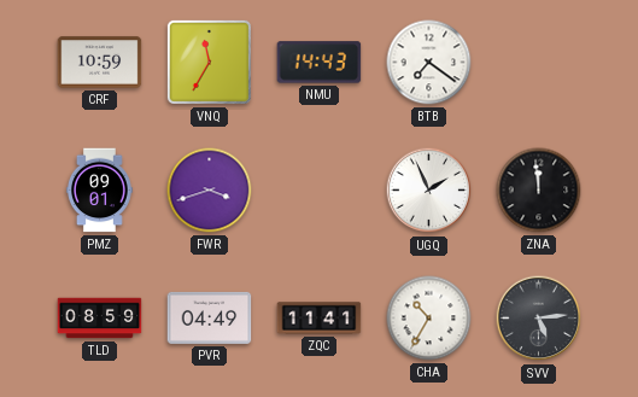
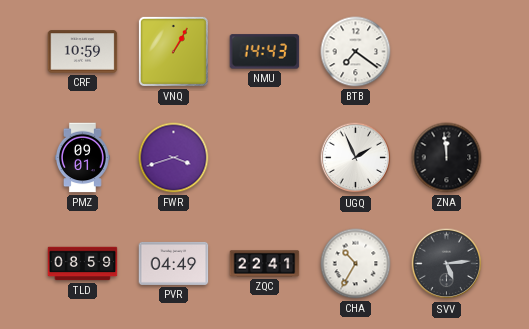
VNQ: 11:35 -> 1:05 (173, 51)
ZQC: 11:41 -> 22:41 (265, 264)
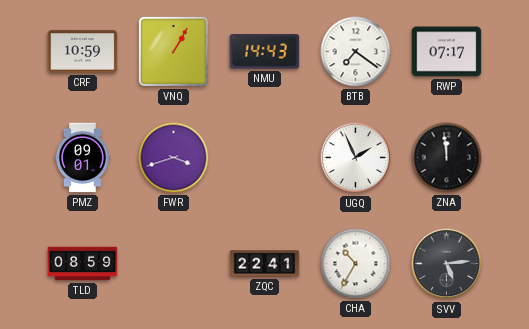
RWP: none -> 07:17 (447, 52)
PVR: 04:49 -> none (174, 263)
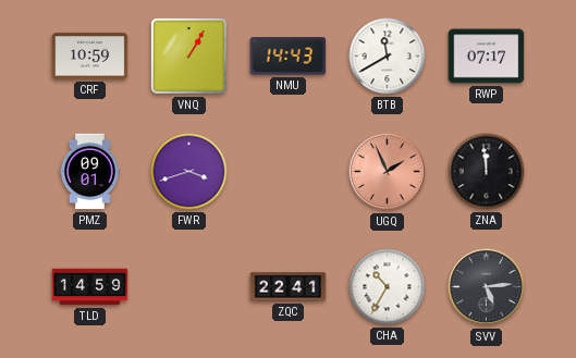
BTB: 7:21 -> 11:40 (388, 57)
UGQ dial: white -> salmon (388, 172)
TLD: 08:59 -> 14:59 (90, 287)
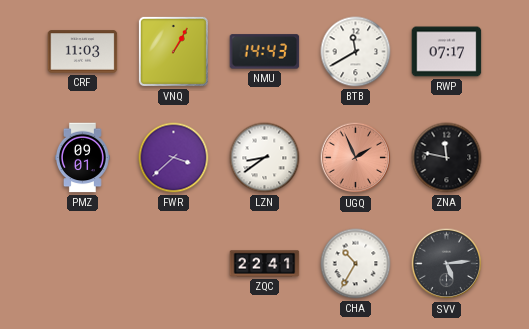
CRF: 10:59 -> 11:03 (83, 52)
FWR: 3:42 -> 3:38 (174, 158)
LZN: none -> 8:39 (265, 158)
ZNA: 11:59 -> 11:47 (447, 158)
TLD: 14:59 -> none (90, 287)
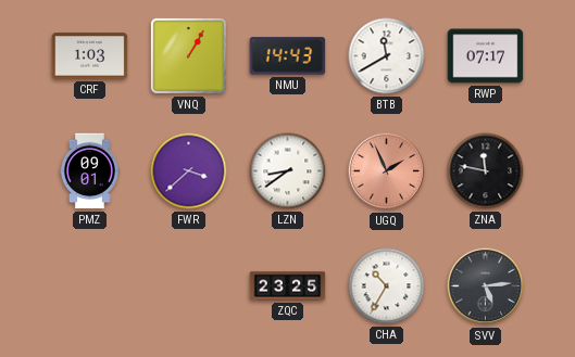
CRF: 11:03 -> 1:03 (90, 56)
ZQC: 22:41 -> 23:25 (288, 286)
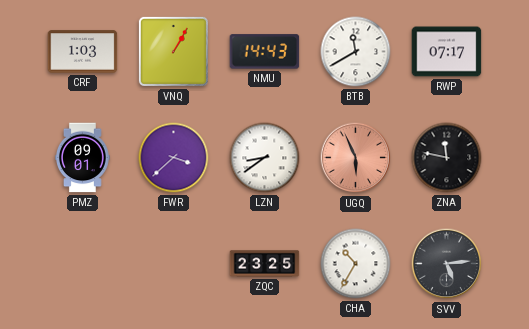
UGQ: 1:56 -> 5:56 (356, 158)
